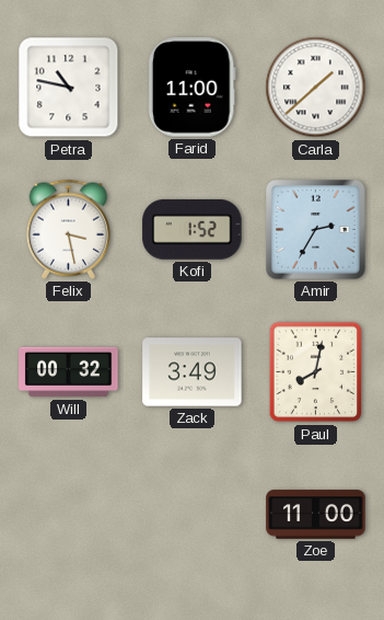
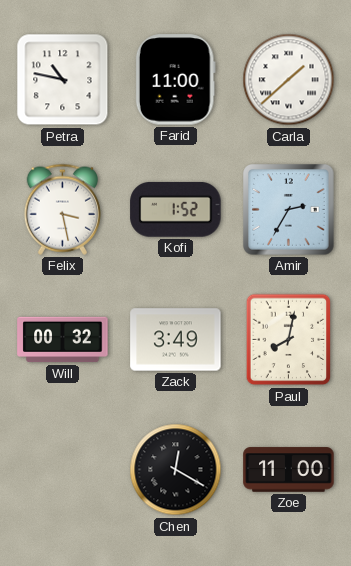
Chen: none -> 12:20 (176, 470)
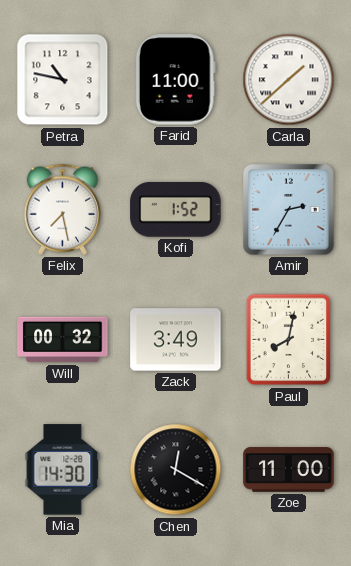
Felix: 3:28 -> 7:28 (62, 209)
Mia: none -> 14:30 (63, 470)
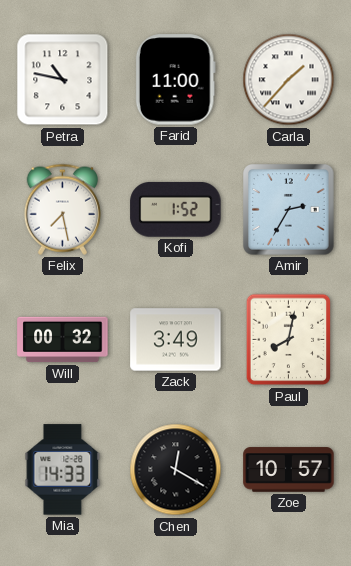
Carla: 1:38 -> 1:37 (289, 80)
Mia: 14:30 -> 14:33 (63, 470)
Zoe: 11:00 -> 10:57 (289, 470)
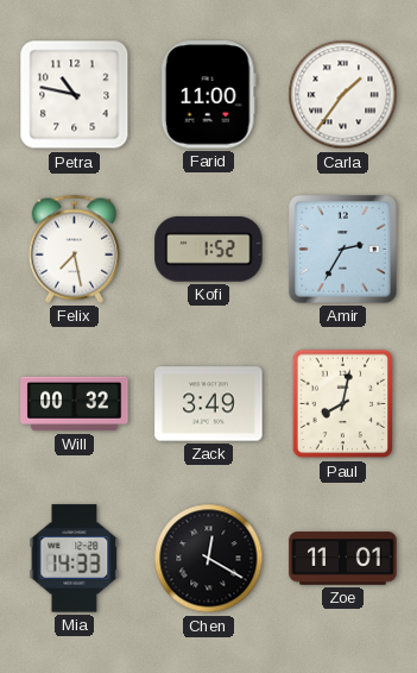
Carla: 1:37 -> 1:36 (343, 95)
Zoe: 10:57 -> 11:01 (343, 559)
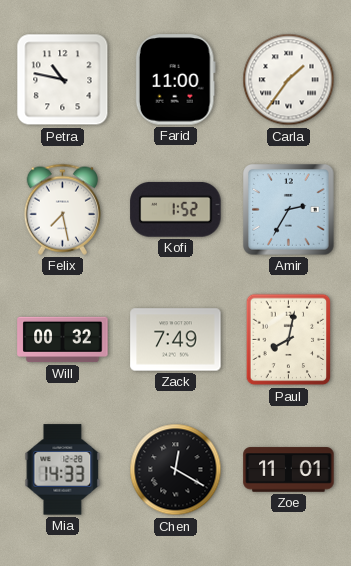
Zack: 3:49 -> 7:49 (176, 340)
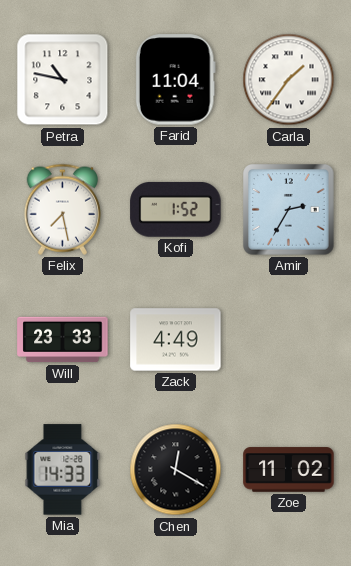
Farid: 11:00 -> 11:04 (175, 80)
Will: 00:32 -> 23:33 (63, 340)
Zack: 7:49 -> 4:49 (176, 340)
Paul: 8:02 -> none (289, 340)
Zoe: 11:01 -> 11:02 (289, 470)
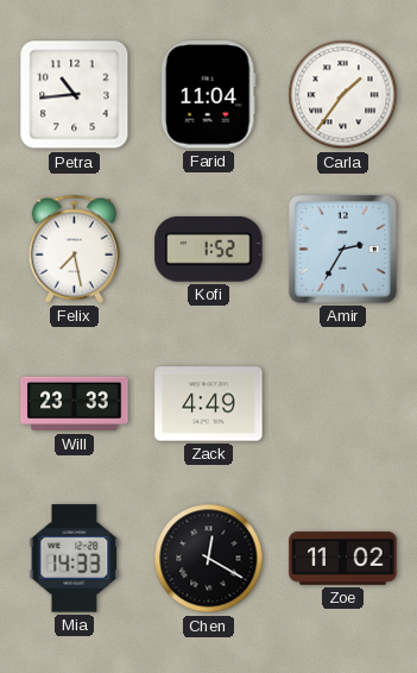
Petra: 10:47 -> 10:44 (75, 95)
